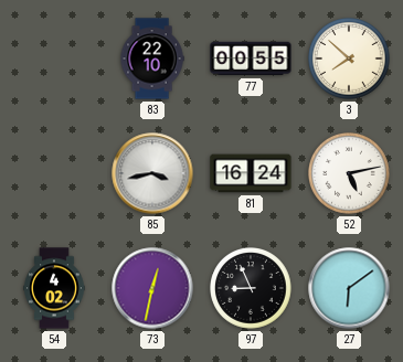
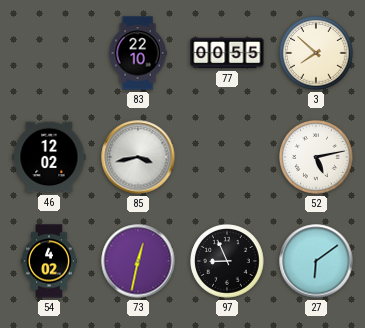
46: none -> 12:02 (49, 157)
81: 16:24 -> none (251, 173)
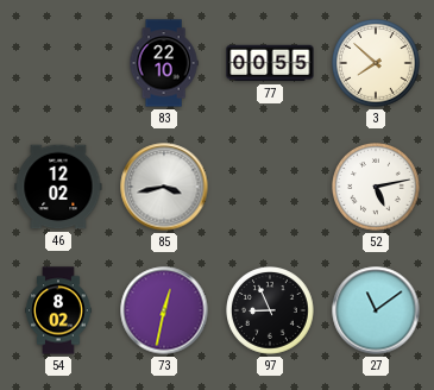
54: 4:02 -> 8:02 (58, 310)
27: 6:09 -> 11:09 (376, 310)
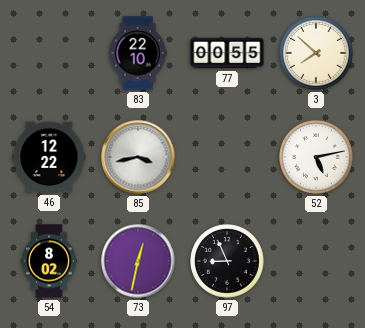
46: 12:02 -> 12:22 (49, 157)
27: 11:09 -> none (376, 310)
